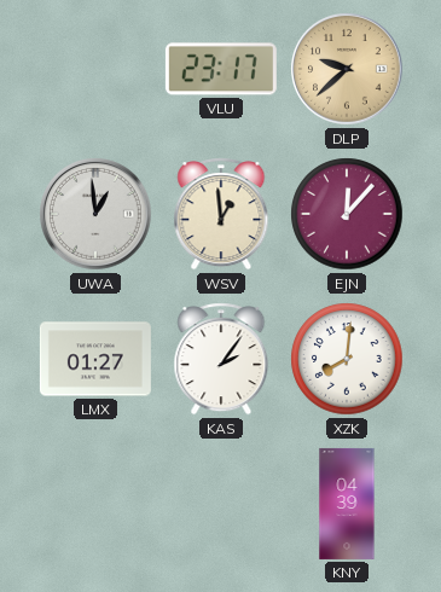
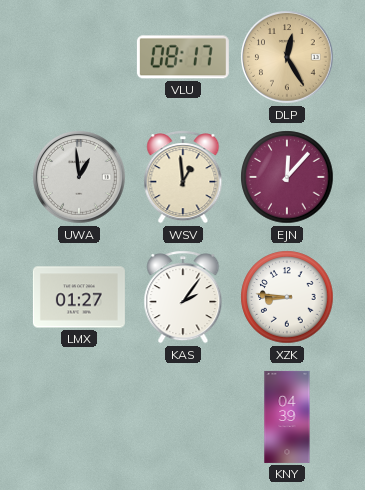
VLU: 23:17 -> 08:17 (183, 57)
DLP: 9:38 -> 12:25 (287, 57)
XZK: 8:01 -> 8:46 (287, 297)
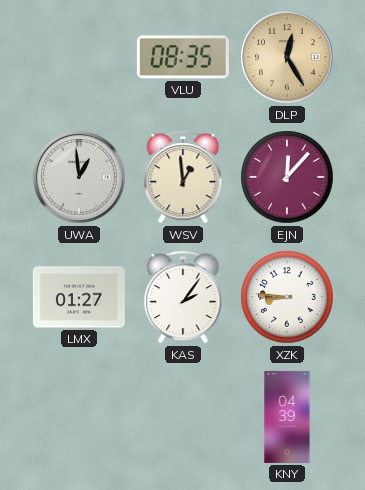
VLU: 08:17 -> 08:35 (183, 57)
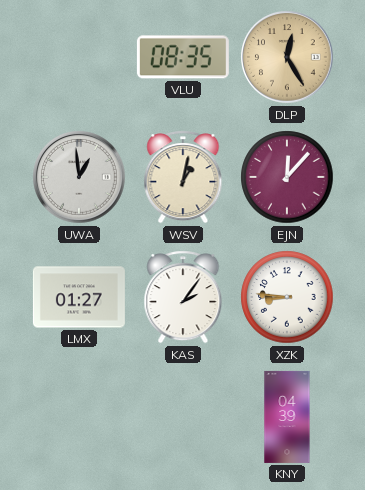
WSV: 12:59 -> 1:02 (183, 177)
